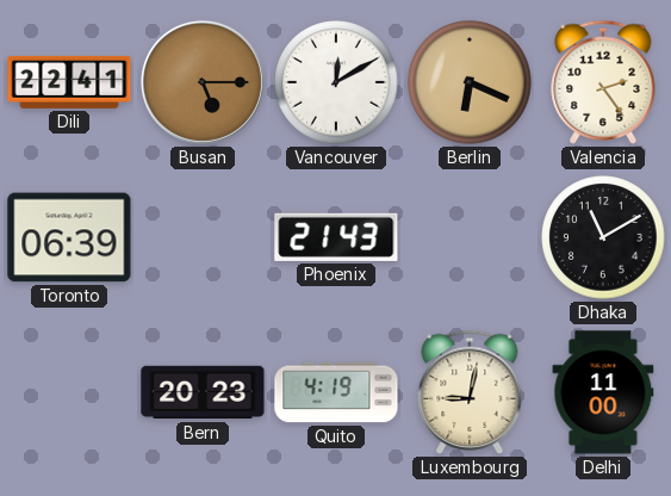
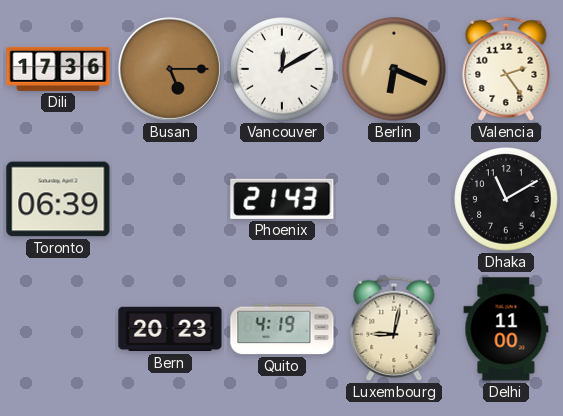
Dili: 22:41 -> 17:36 (58, 69)
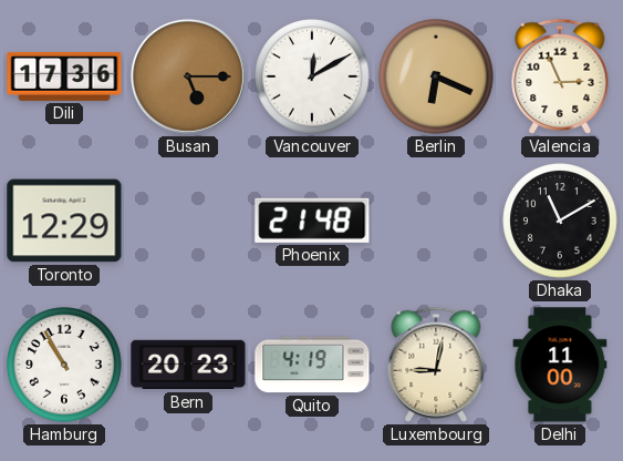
Valencia: 2:24 -> 2:56 (560, 76)
Toronto: 06:39 -> 12:29 (64, 221)
Phoenix: 21:43 -> 21:48 (312, 221)
Hamburg: none -> 10:55 (64, 365)
